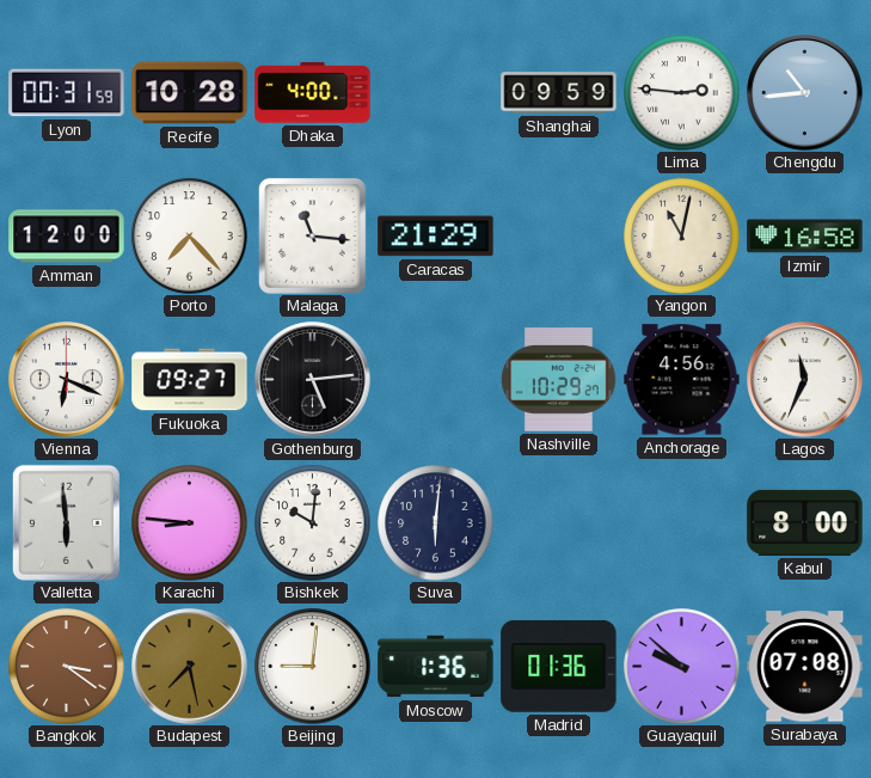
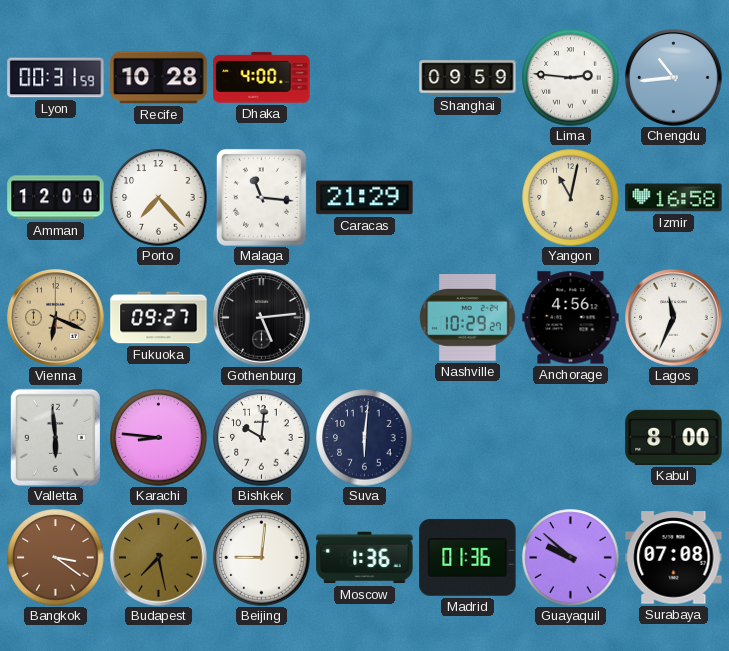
Vienna dial: white -> champagne (56, 318)
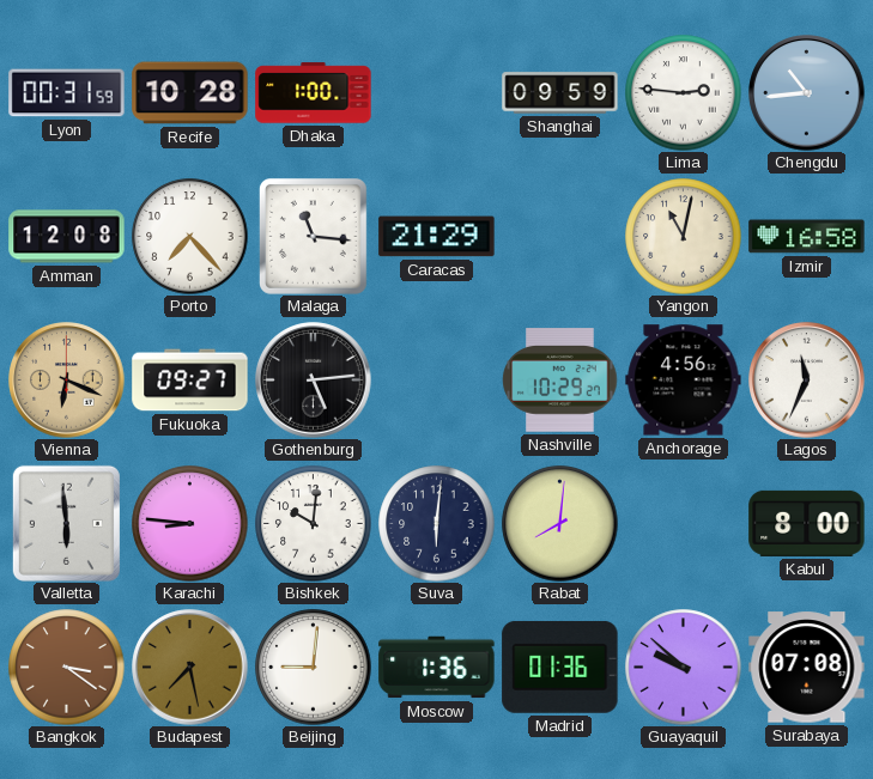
Dhaka: 4:00 -> 1:00 (314, 93)
Amman: 12:00 -> 12:08 (67, 237)
Rabat: none -> 8:01 (560, 524)
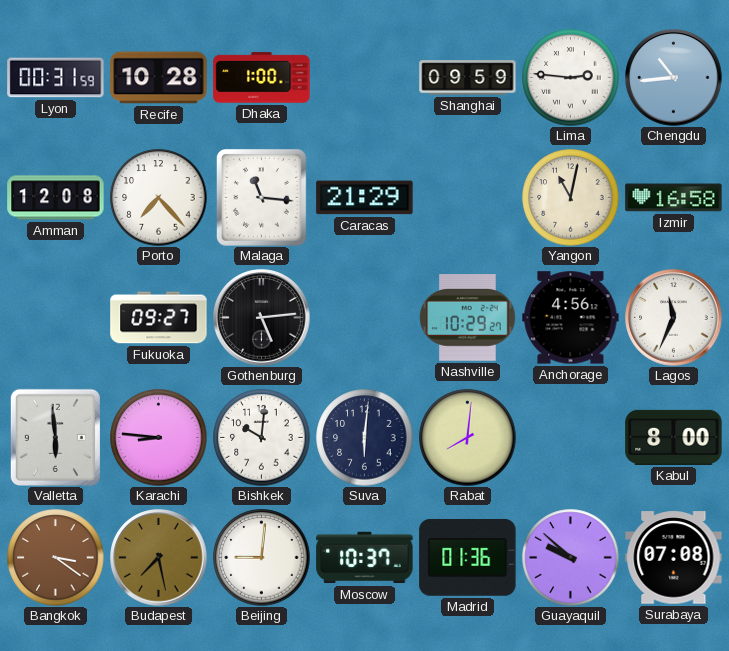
Vienna: 6:19 -> none (67, 381)
Moscow: 1:36 -> 10:37 (365, 558)
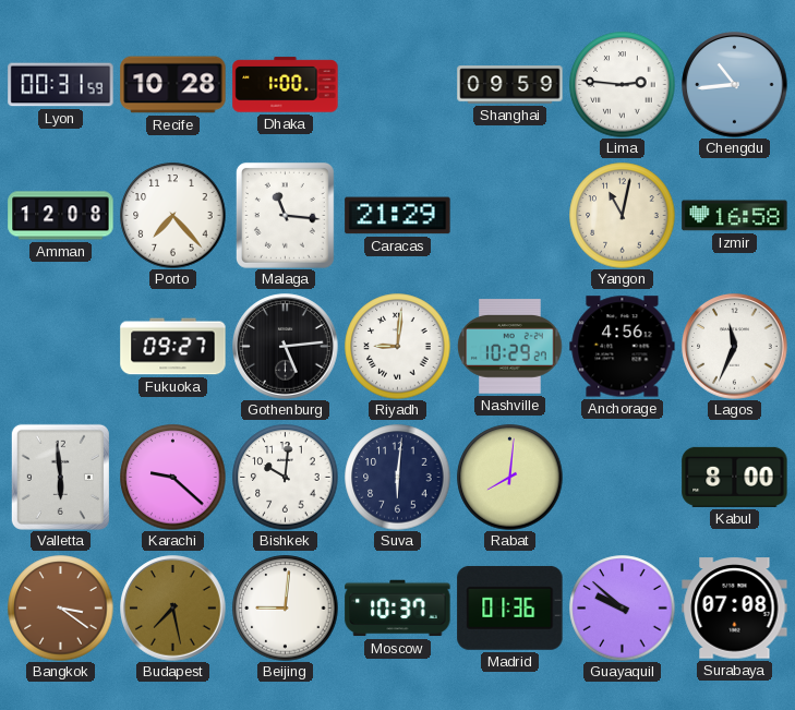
Riyadh: none -> 9:01 (398, 347)
Karachi: 8:46 -> 9:22 (173, 478)
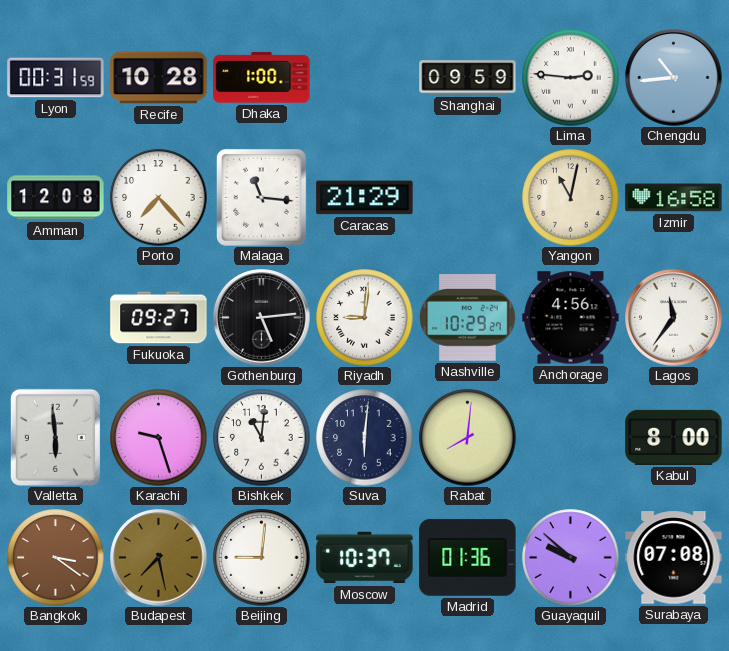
Lagos: 11:34 -> 11:36 (674, 318)
Karachi: 9:22 -> 9:27 (159, 438)
Bishkek: 10:01 -> 11:01 (262, 438)
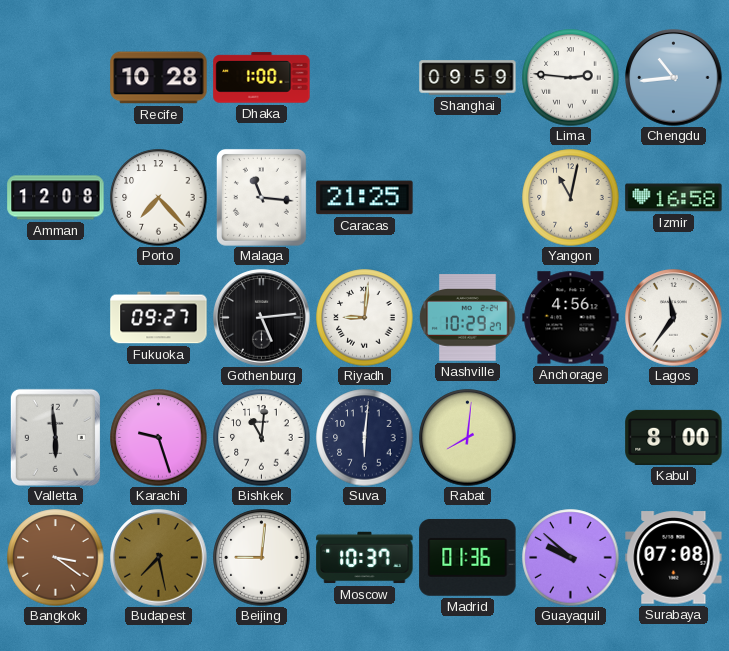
Lyon: 00:31 -> none (56, 78)
Caracas: 21:29 -> 21:25 (365, 198)
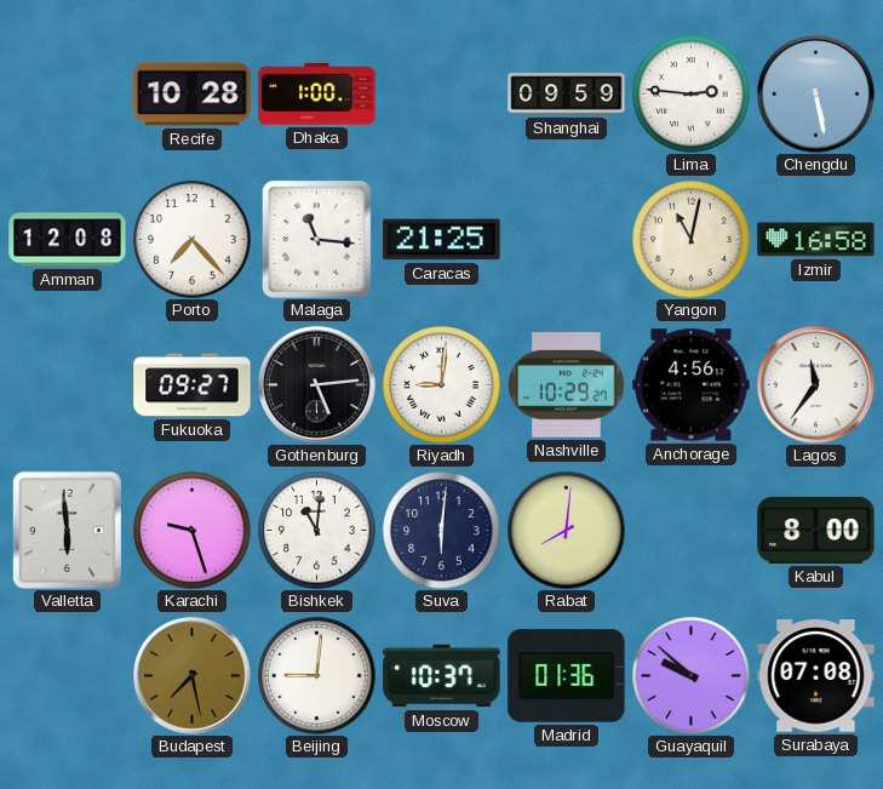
Chengdu: 10:44 -> 5:28 (816, 95)
Bangkok: 3:21 -> none (56, 558)
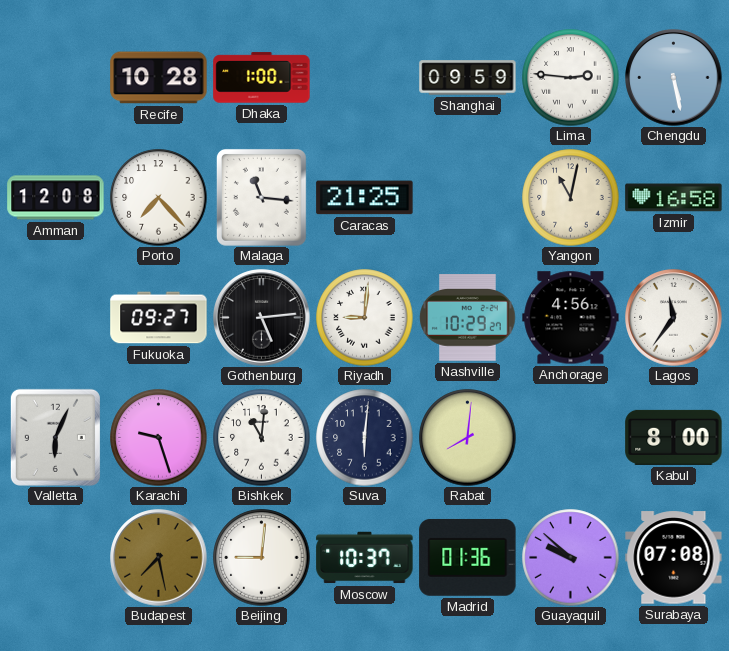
Valletta: 5:59 -> 6:04 (55, 437)
